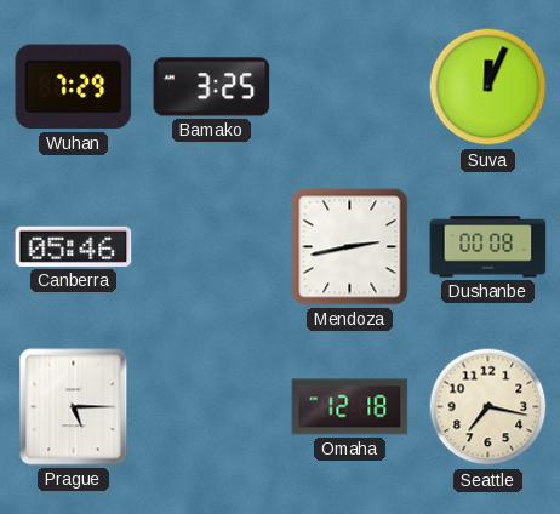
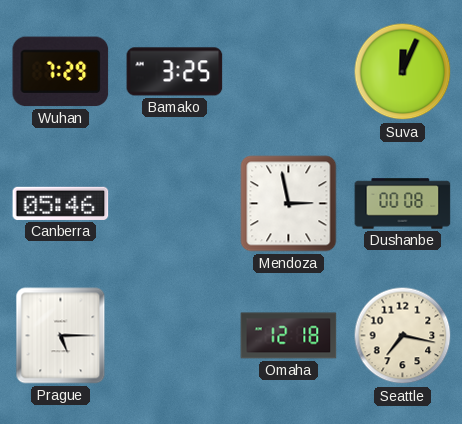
Mendoza: 2:43 -> 2:58 (289, 204)
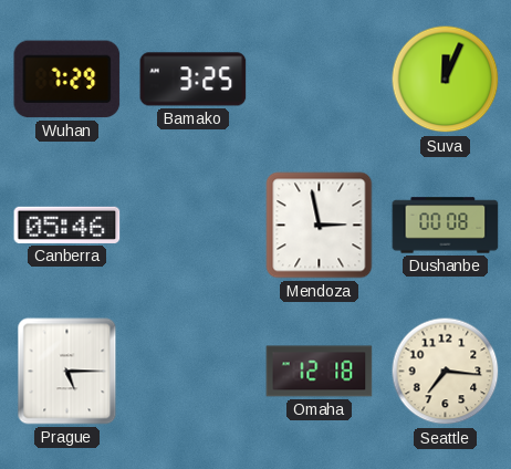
Seattle: 7:17 -> 7:16 (446, 372)
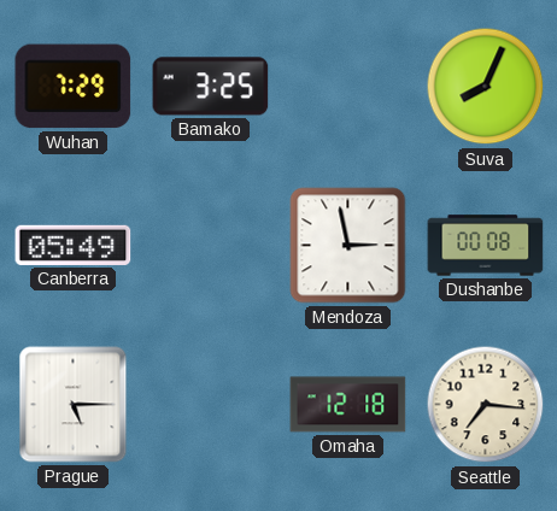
Suva: 12:04 -> 8:04 (486, 87)
Canberra: 05:46 -> 05:49 (74, 245)
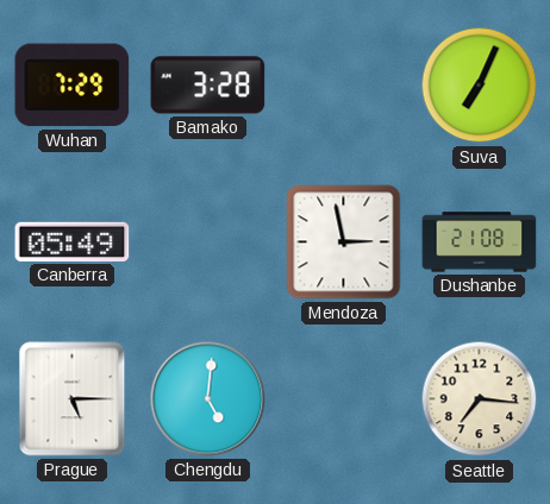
Bamako: 3:25 -> 3:28 (208, 86)
Suva: 8:04 -> 7:04 (480, 86)
Dushanbe: 00:08 -> 21:08 (480, 242)
Chengdu: none -> 5:01 (208, 399)
Omaha: 12:18 -> none (348, 405)
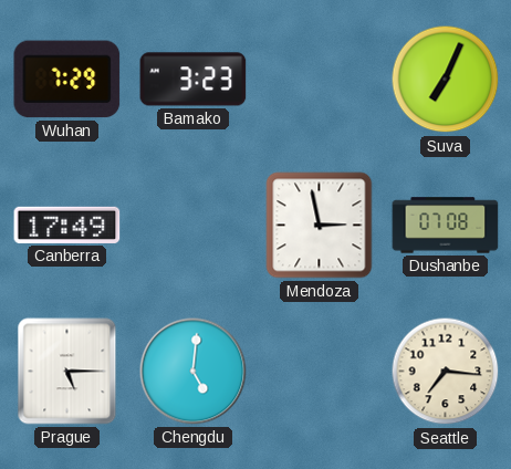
Bamako: 3:28 -> 3:23 (194, 80)
Canberra: 05:49 -> 17:49 (67, 225)
Dushanbe: 21:08 -> 07:08 (446, 226)
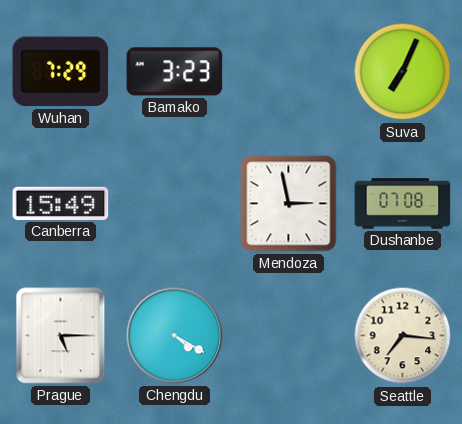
Canberra: 17:49 -> 15:49 (61, 203)
Chengdu: 5:01 -> 4:20 (175, 336)
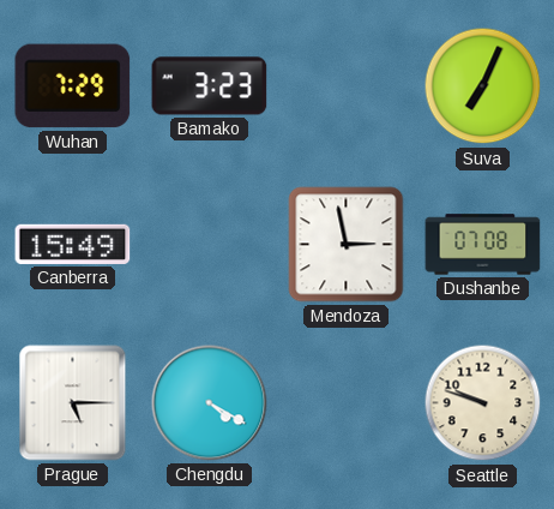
Seattle: 7:16 -> 9:48 (483, 403)
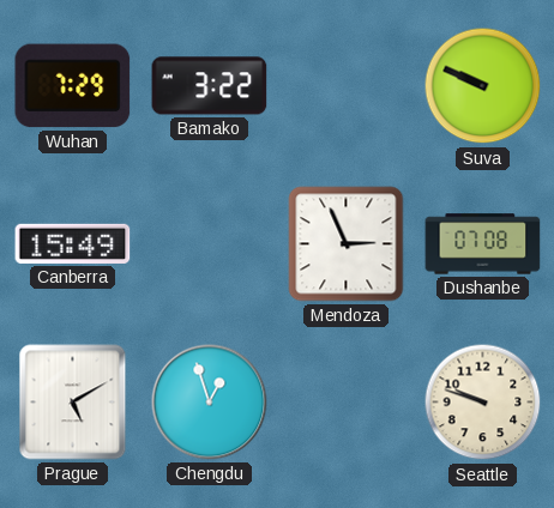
Bamako: 3:23 -> 3:22 (210, 86)
Suva: 7:04 -> 9:49 (483, 86)
Mendoza: 2:58 -> 2:56 (347, 244)
Prague: 5:15 -> 5:10 (73, 403)
Chengdu: 4:20 -> 12:57 (210, 403)
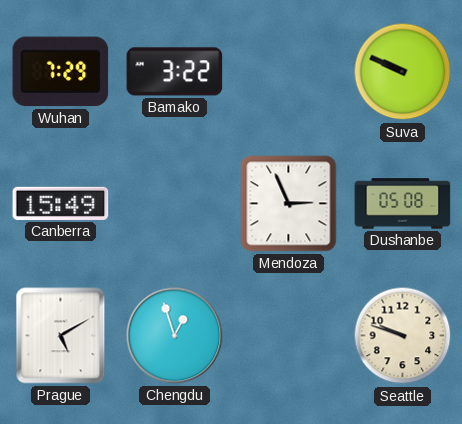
Dushanbe: 07:08 -> 05:08 (403, 204)
